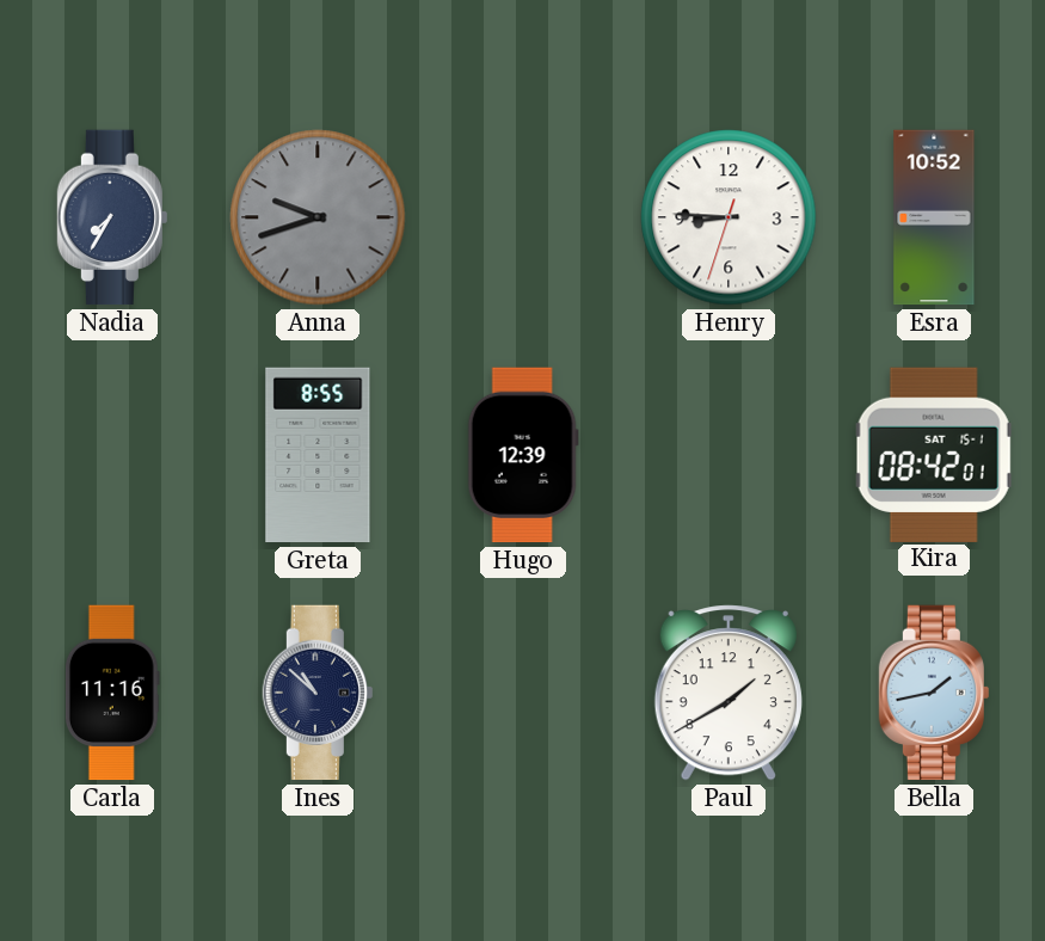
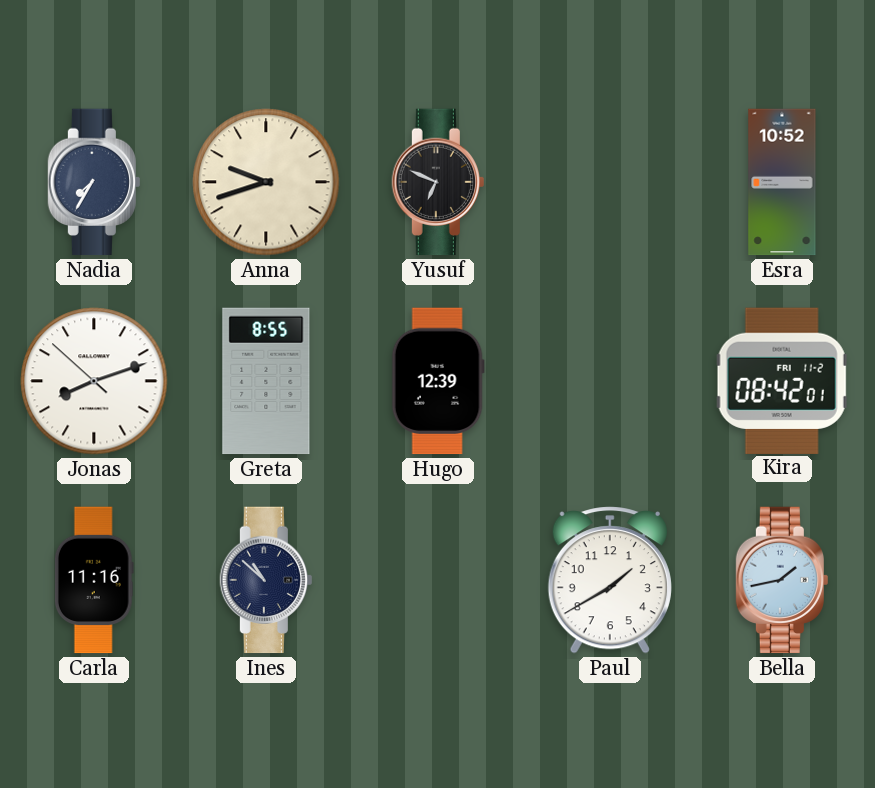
Anna dial: grey -> cream (266, 182)
Yusuf: none -> 6:49 (438, 182)
Henry: 8:45 -> none (729, 217)
Jonas: none -> 8:11 (94, 381)
Kira date: SAT 15-1 -> FRI 11-2 (782, 380)
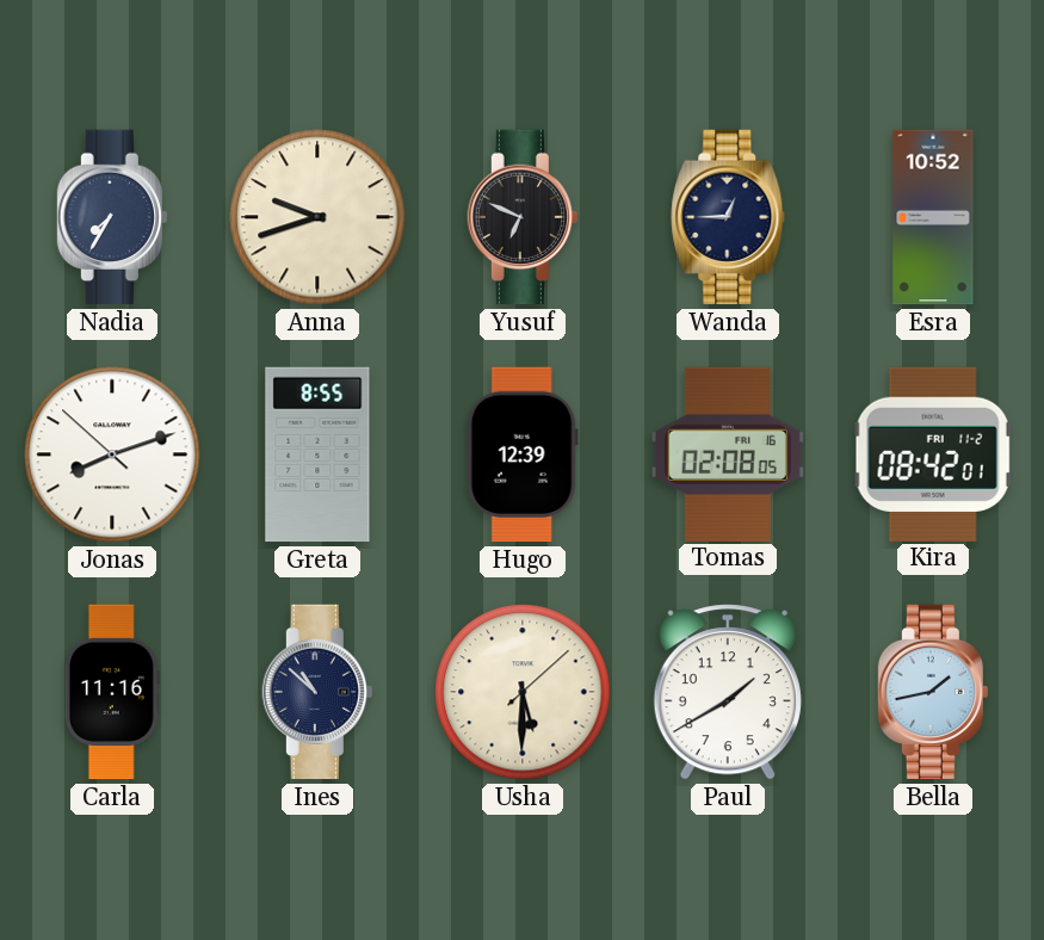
Wanda: none -> 12:45 (728, 217)
Tomas: none -> 02:08 (728, 453)
Usha: none -> 5:30 (523, 692)
